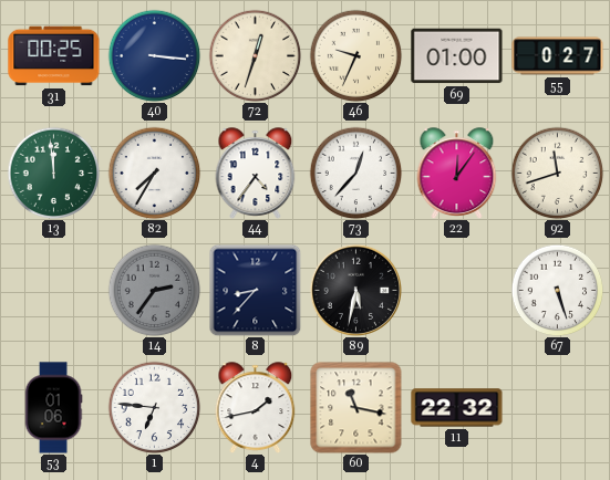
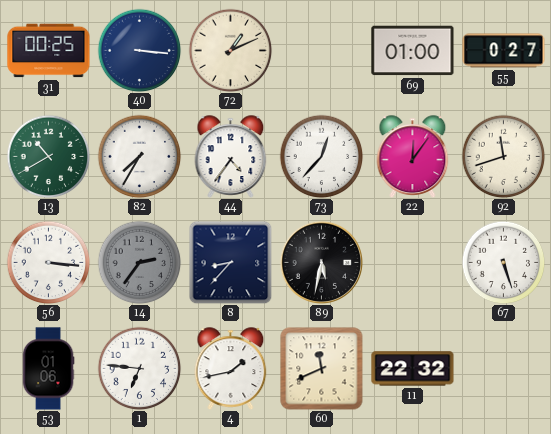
72: 12:33 -> 1:11 (230, 50)
46: 9:34 -> none (355, 55)
13: 11:59 -> 10:40 (48, 156)
56: none -> 3:16 (48, 262)
60: 11:17 -> 11:41 (322, 369)
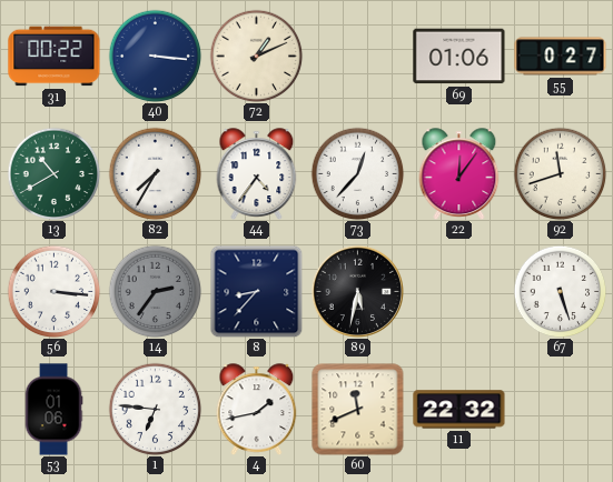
31: 00:25 -> 00:22 (55, 57)
69: 01:00 -> 01:06 (459, 57)
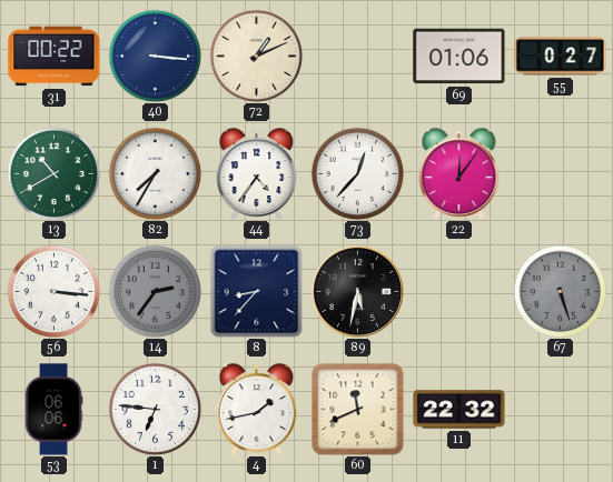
92: 11:42 -> none (560, 173)
67 dial: white -> grey (560, 291)
53: 01:06 -> 06:06 (53, 410)
